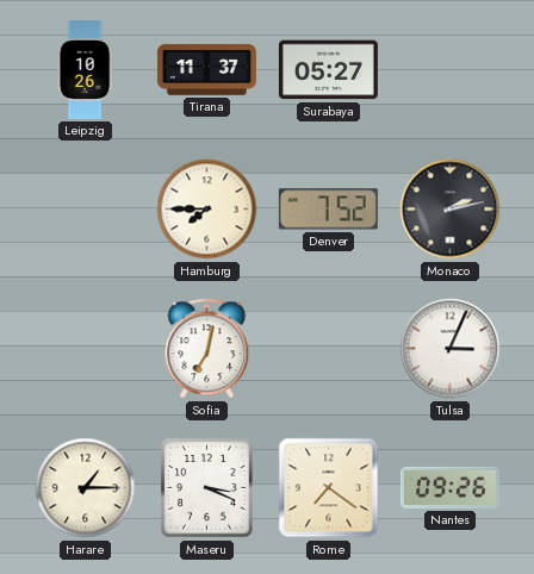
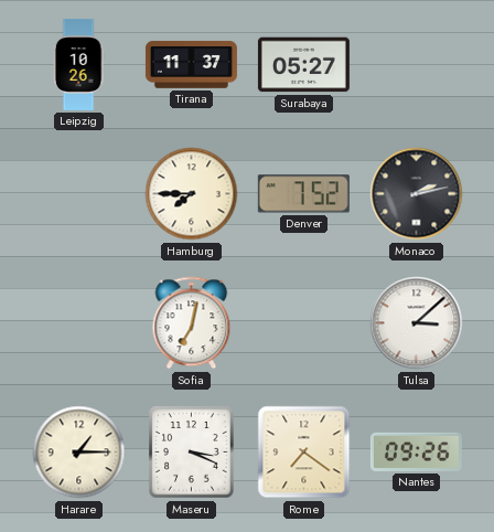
Tulsa: 3:04 -> 3:08 (417, 323)
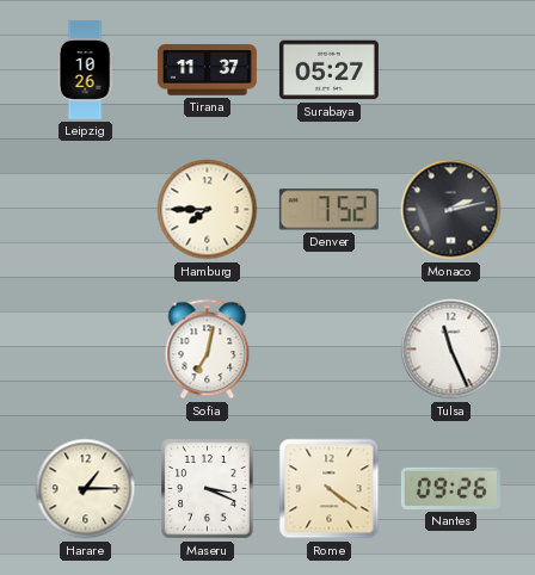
Tulsa: 3:08 -> 11:26 (451, 350)
Rome: 7:21 -> 4:21 (330, 489)
